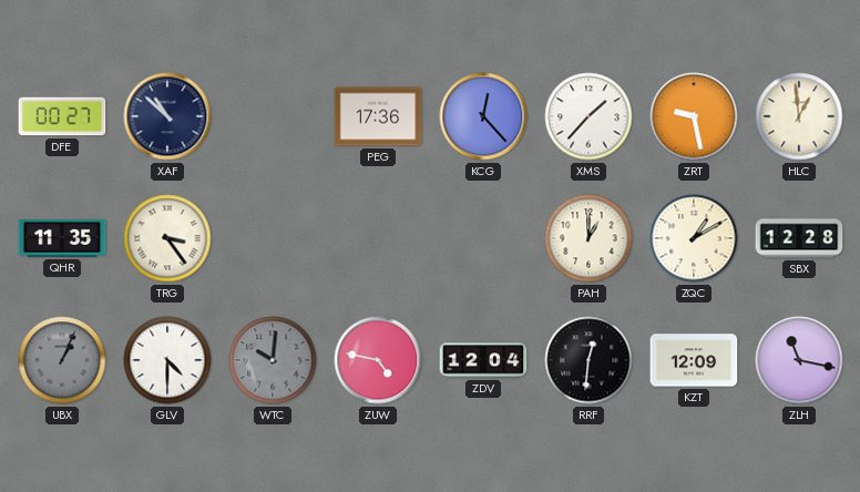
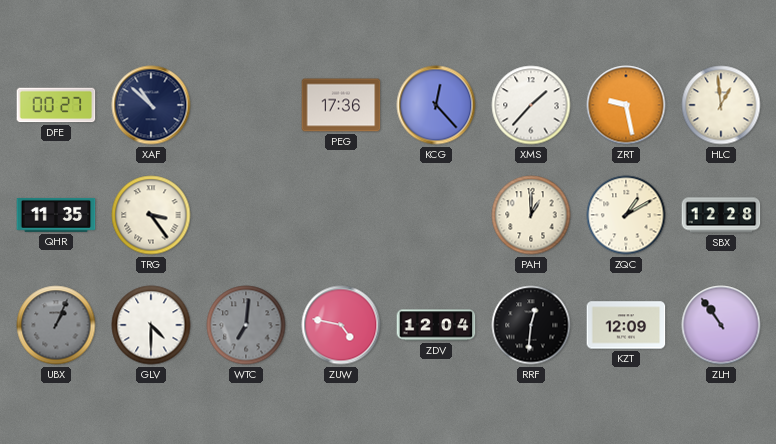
WTC: 10:01 -> 7:01 (246, 325)
ZLH: 11:17 -> 10:54 (721, 325)
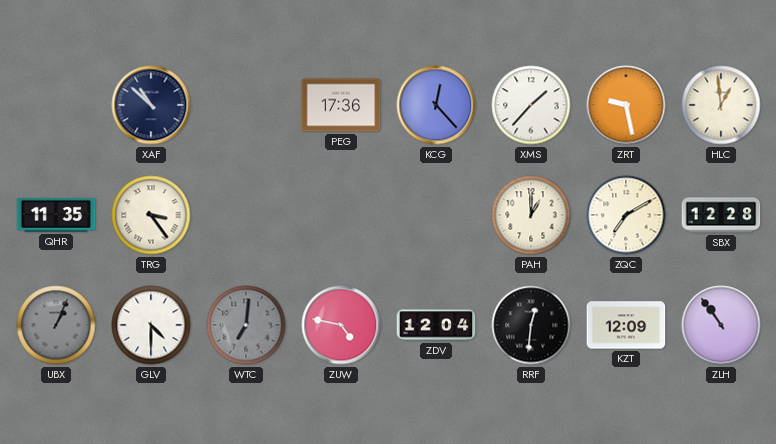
DFE: 00:27 -> none (56, 105)
ZQC: 1:10 -> 7:10 (626, 215)
